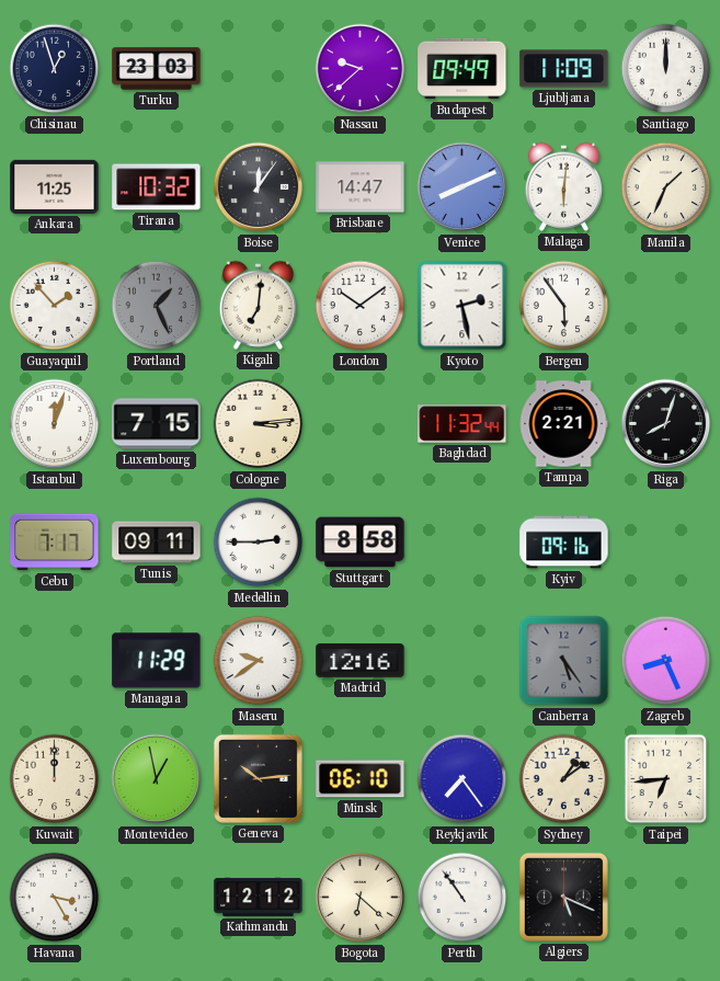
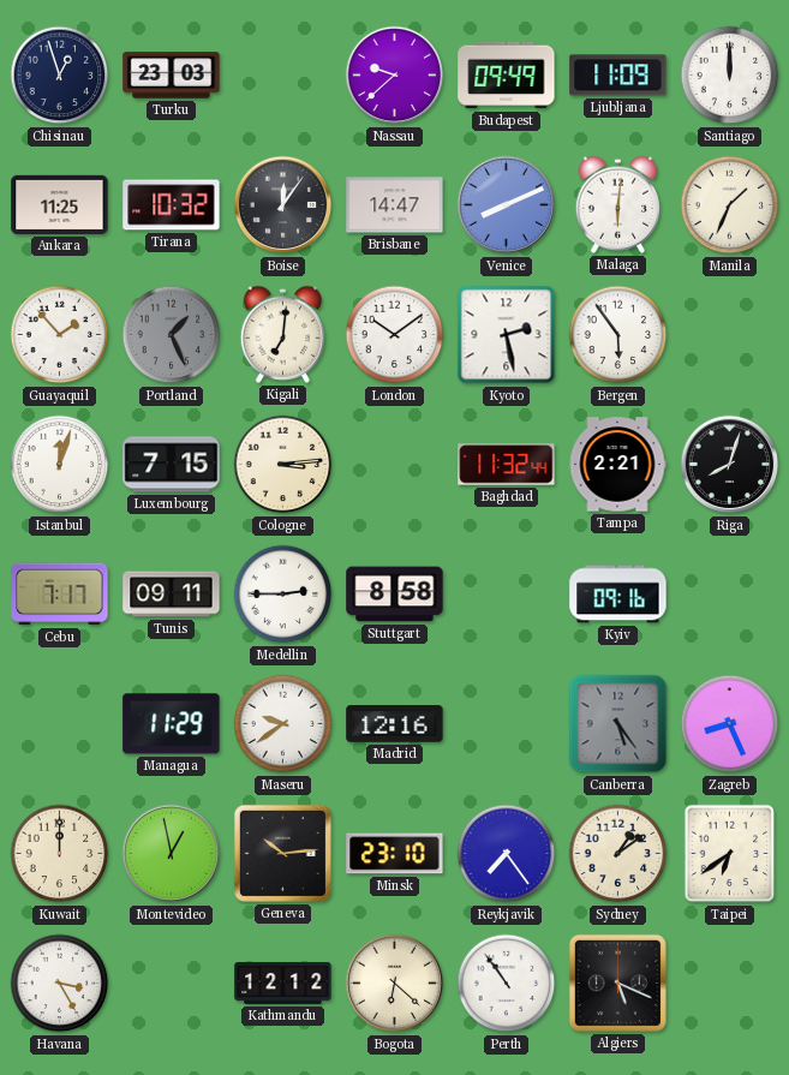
Minsk: 06:10 -> 23:10 (395, 854)
Taipei: 6:44 -> 6:39 (730, 854)
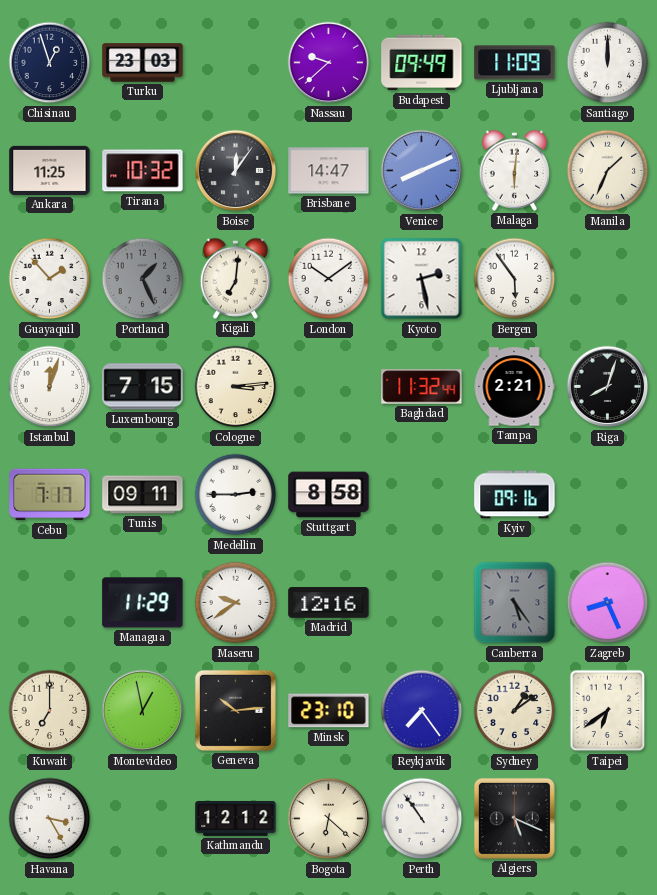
Kuwait: 12:00 -> 7:00 (50, 711)
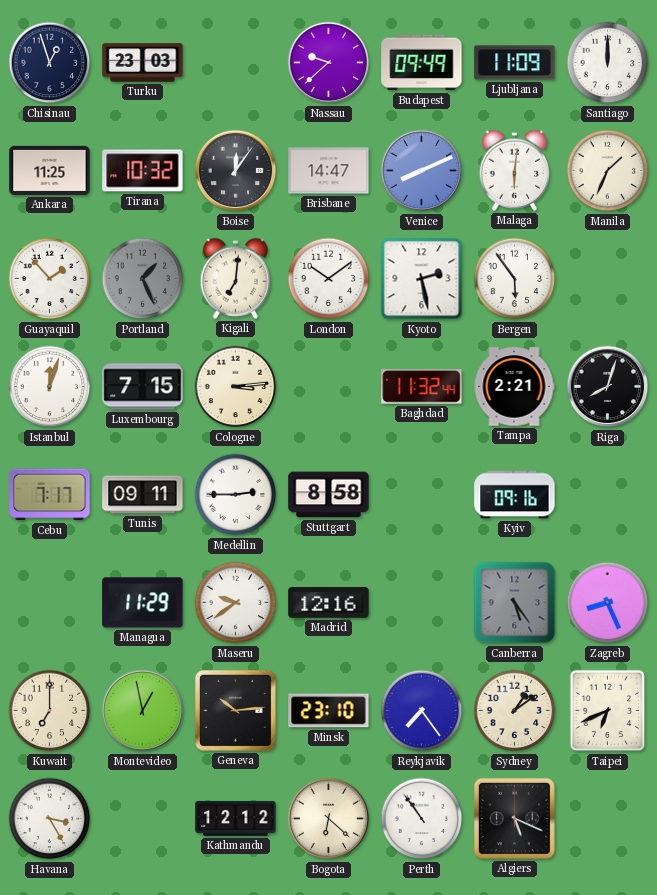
Taipei: 6:39 -> 6:41 (608, 711)
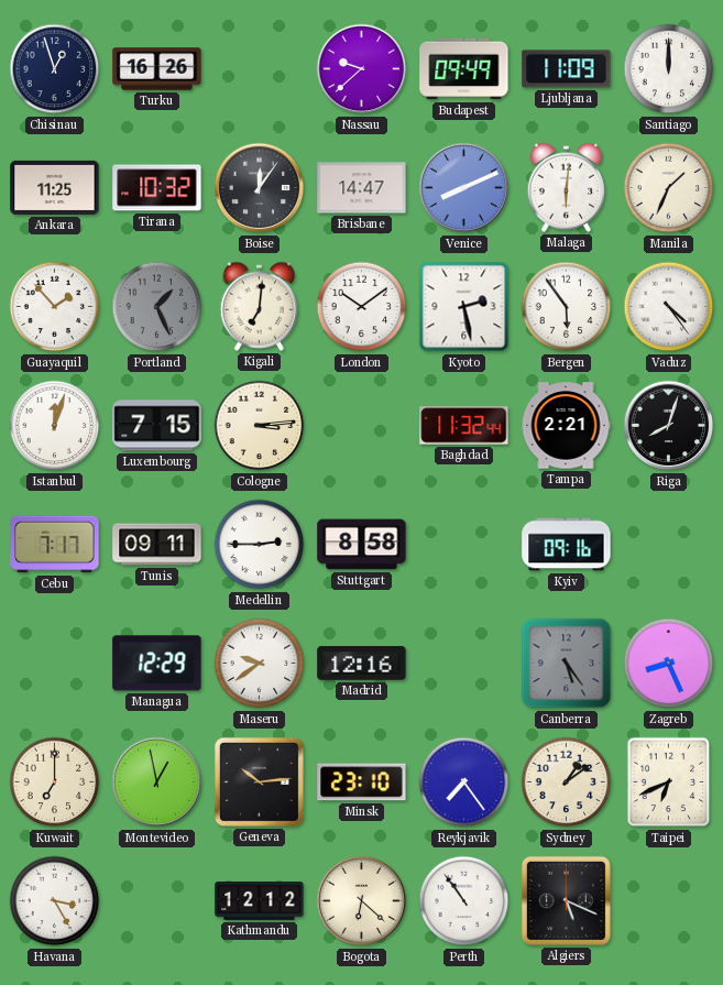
Turku: 23:03 -> 16:26 (157, 69)
Vaduz: none -> 4:24 (669, 307)
Managua: 11:29 -> 12:29 (157, 664)
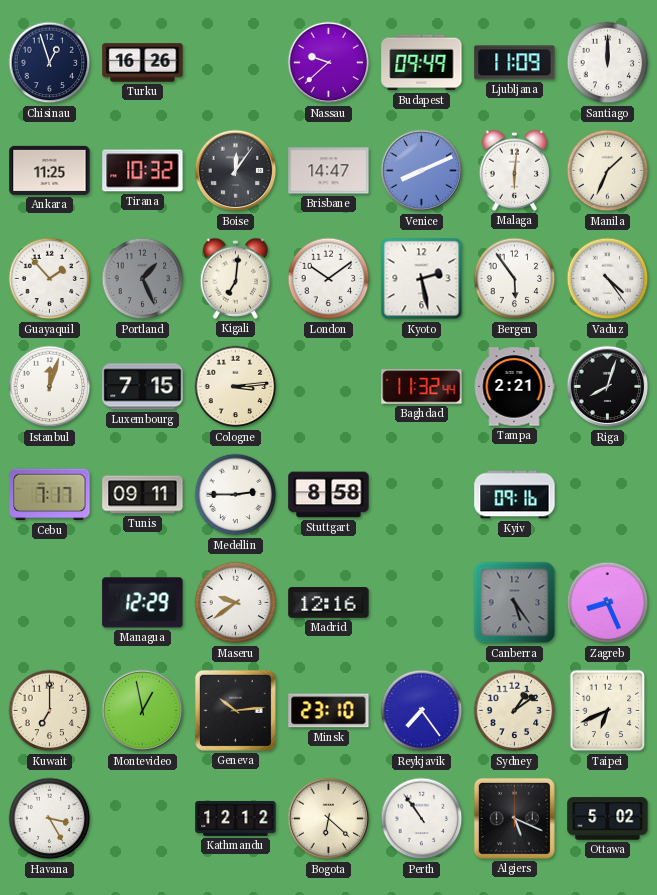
Ottawa: none -> 5:02 (608, 819)
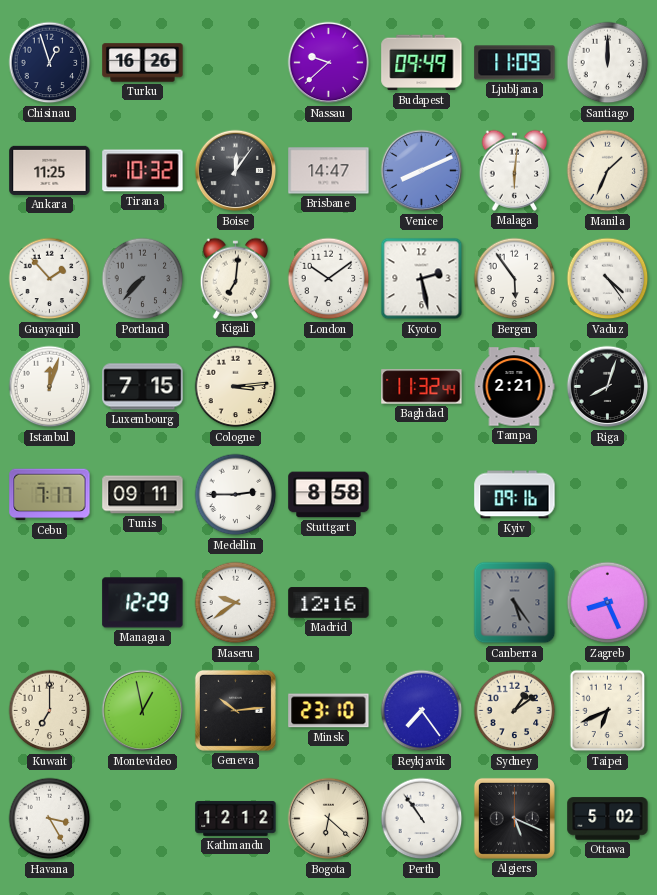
Portland: 1:26 -> 7:37 (143, 279)
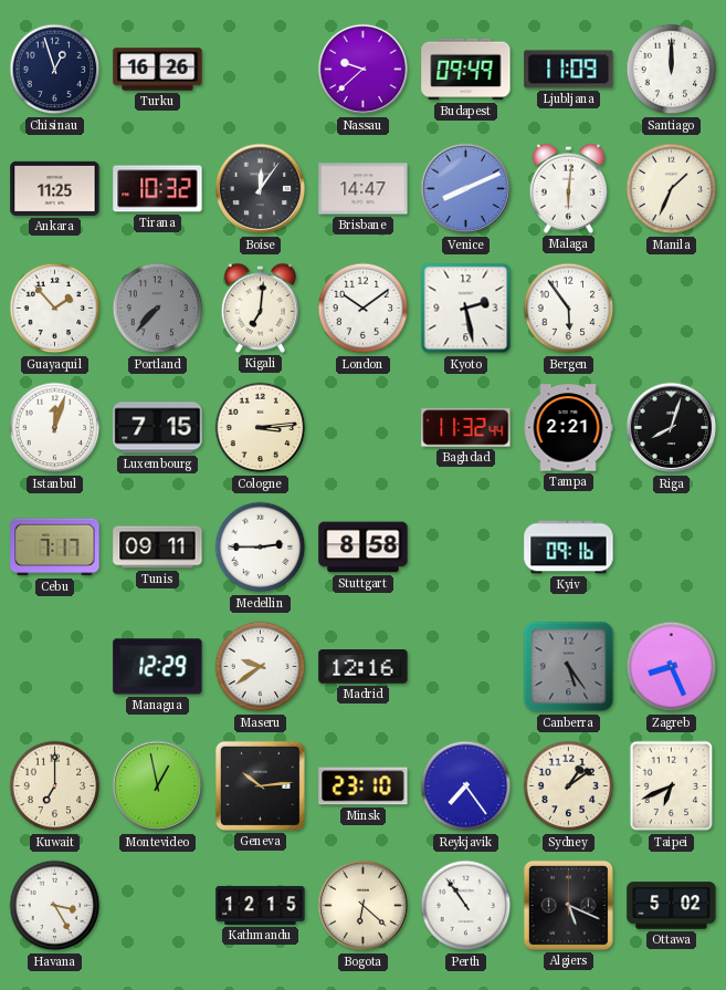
Vaduz: 4:24 -> none (608, 279)
Kathmandu: 12:12 -> 12:15 (261, 905)
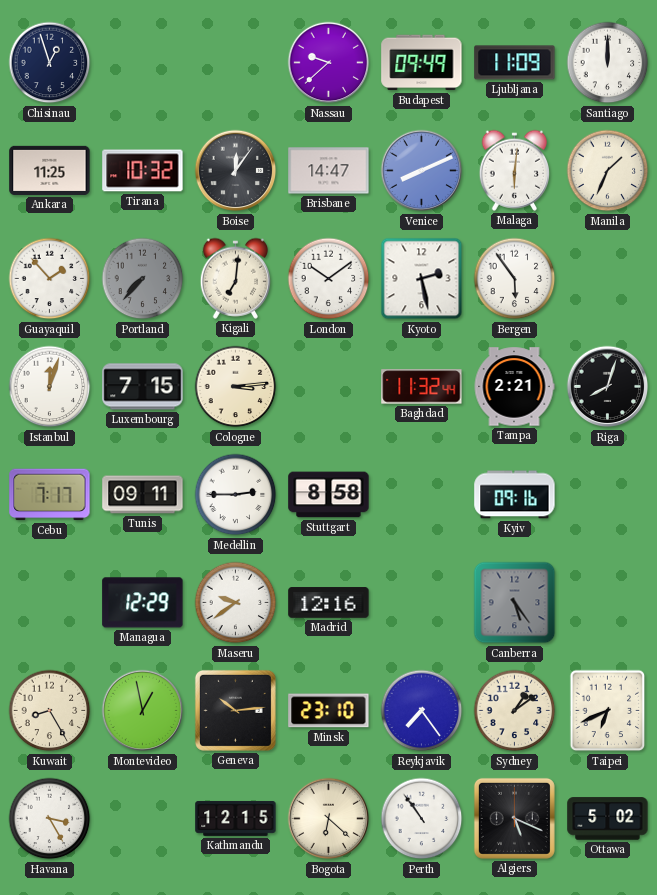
Turku: 16:26 -> none (158, 70)
Zagreb: 8:26 -> none (672, 667)
Kuwait: 7:00 -> 8:25 (50, 711)
